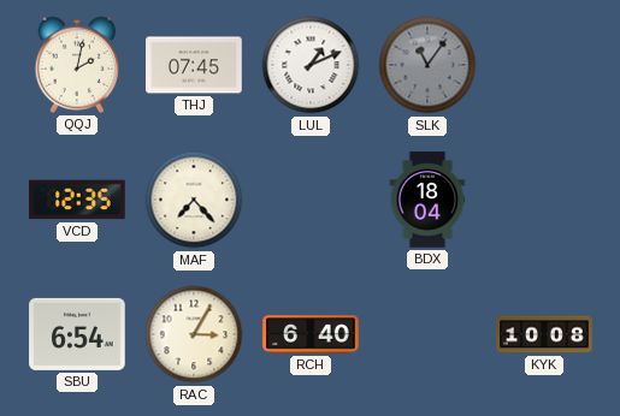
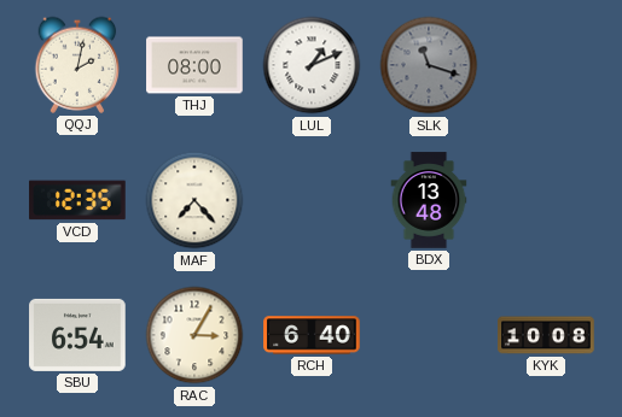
THJ: 07:45 -> 08:00 (194, 65)
SLK: 11:06 -> 11:18 (429, 65)
BDX: 18:04 -> 13:48 (429, 200)
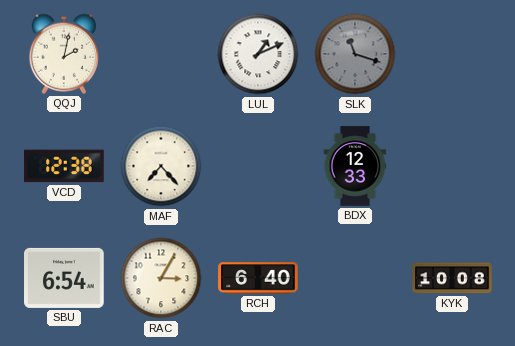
THJ: 08:00 -> none (194, 65)
VCD: 12:35 -> 12:38 (64, 166)
BDX: 13:48 -> 12:33 (355, 166)
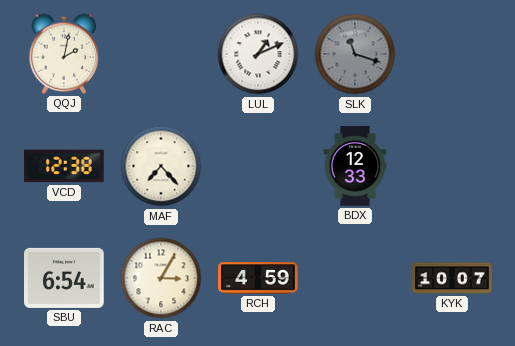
RCH: 6:40 -> 4:59 (258, 278)
KYK: 10:08 -> 10:07 (452, 278)
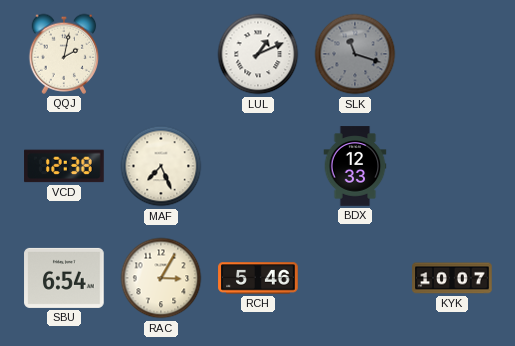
MAF: 7:23 -> 7:26 (161, 166)
RCH: 4:59 -> 5:46 (258, 278)
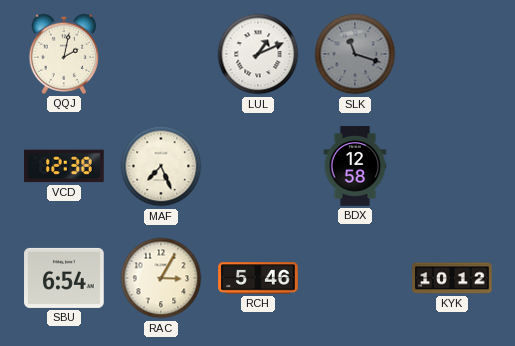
BDX: 12:33 -> 12:58 (355, 166)
KYK: 10:07 -> 10:12 (452, 278)
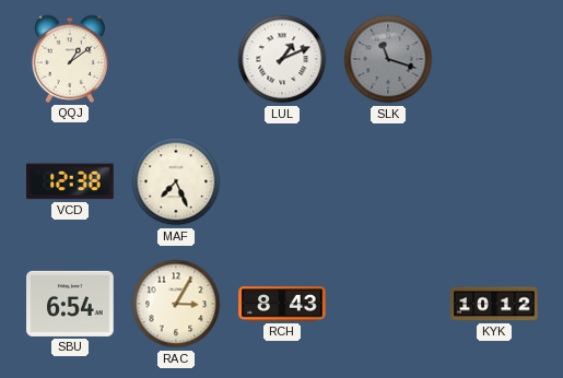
QQJ: 2:02 -> 1:09 (70, 59)
BDX: 12:58 -> none (355, 166)
RCH: 5:46 -> 8:43 (282, 304)
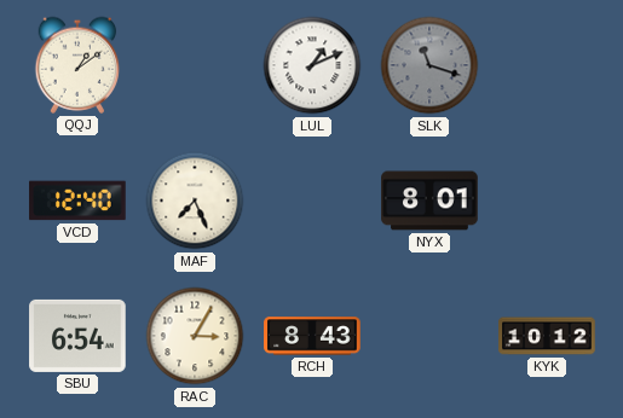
VCD: 12:38 -> 12:40 (77, 201)
NYX: none -> 8:01 (429, 201)
